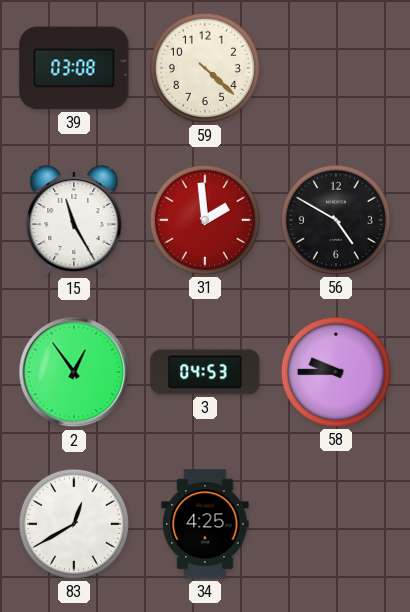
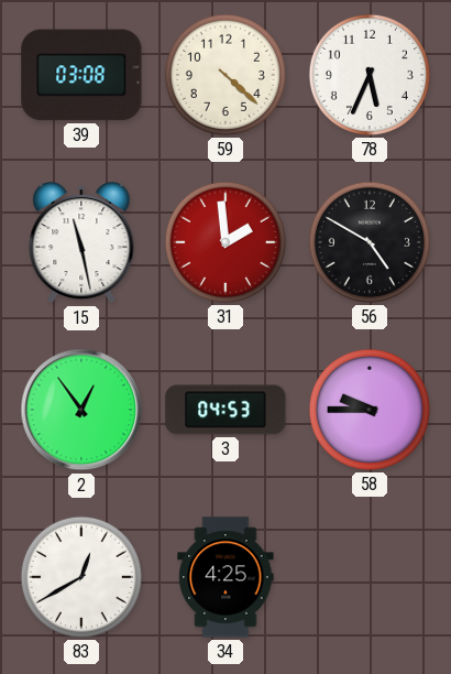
78: none -> 5:34 (370, 75)
15: 11:25 -> 11:28 (81, 242)
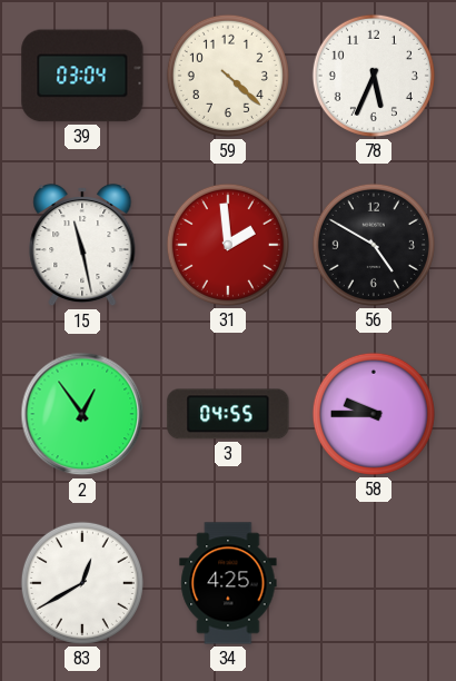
39: 03:08 -> 03:04 (82, 76)
3: 04:53 -> 04:55 (228, 414)
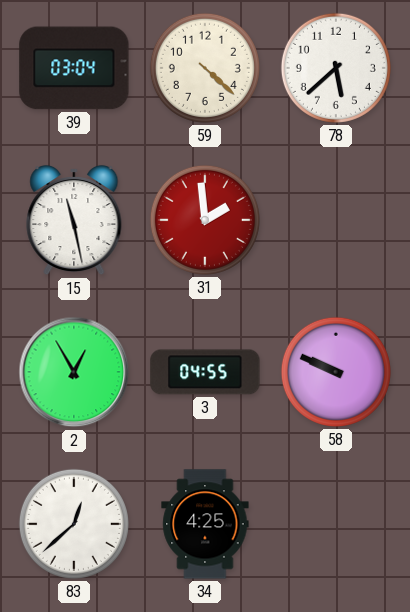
78: 5:34 -> 5:38 (336, 68)
56: 4:50 -> none (374, 245)
2: 12:54 -> 12:55 (74, 372)
58: 9:45 -> 9:49 (336, 372)
83: 12:40 -> 12:38 (74, 524)
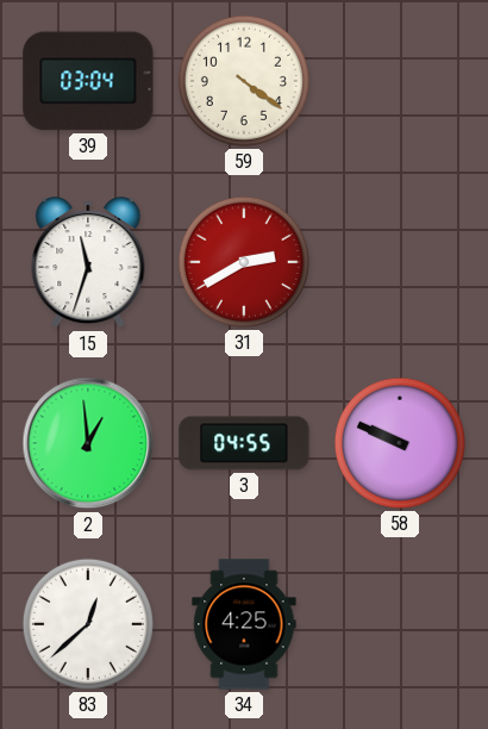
59: 4:22 -> 4:21 (244, 81)
78: 5:38 -> none (336, 68)
15: 11:28 -> 11:33 (88, 262)
31: 1:59 -> 2:40 (244, 262)
2: 12:55 -> 12:59 (88, 443)
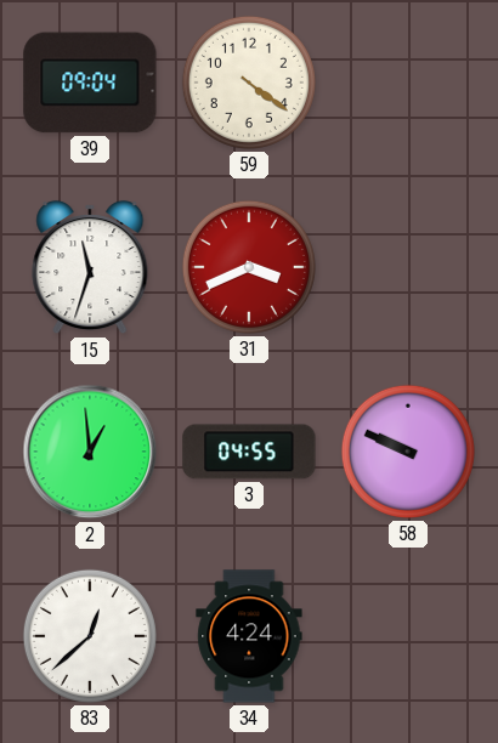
39: 03:04 -> 09:04 (90, 83)
31: 2:40 -> 3:41 (249, 267)
34: 4:25 -> 4:24 (249, 636)
